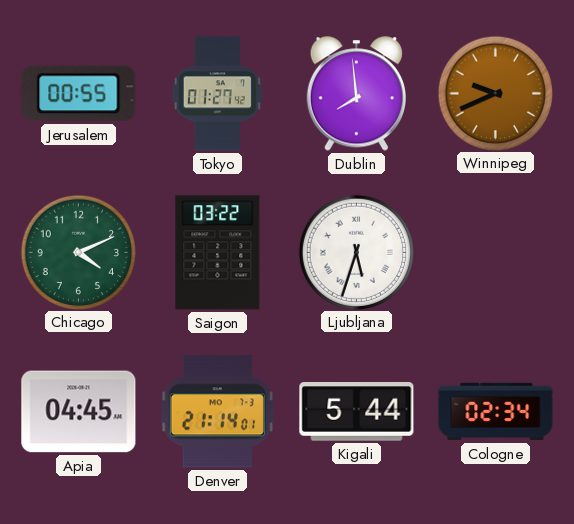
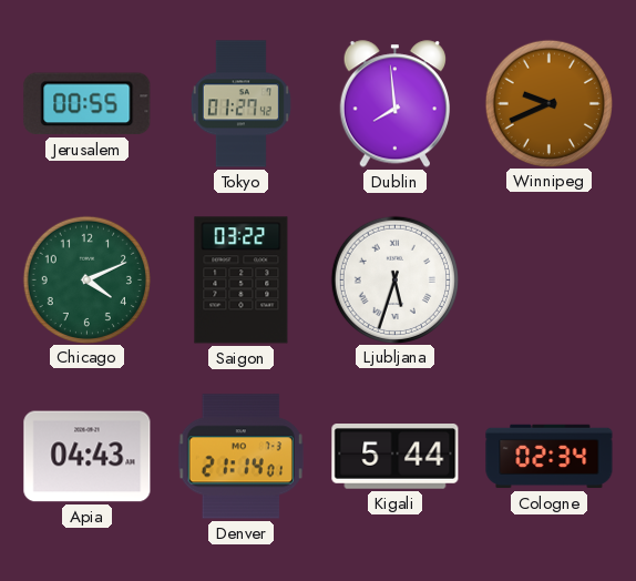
Apia: 04:45 -> 04:43 (88, 457)
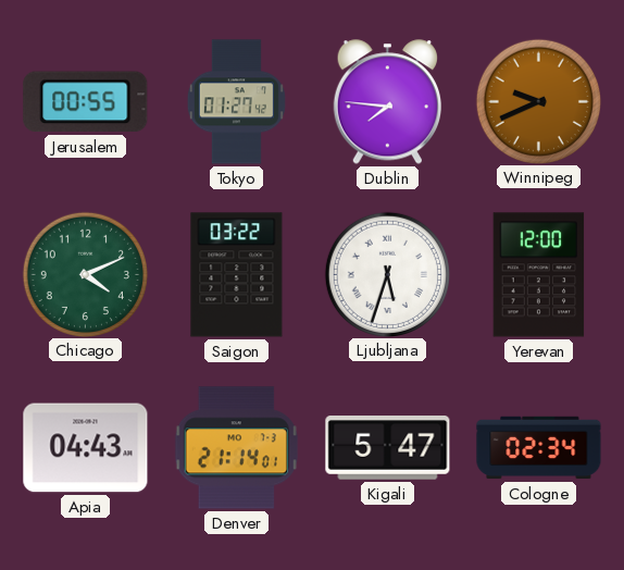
Dublin: 7:59 -> 7:46 (387, 102)
Yerevan: none -> 12:00 (539, 275)
Kigali: 5:44 -> 5:47 (388, 448)
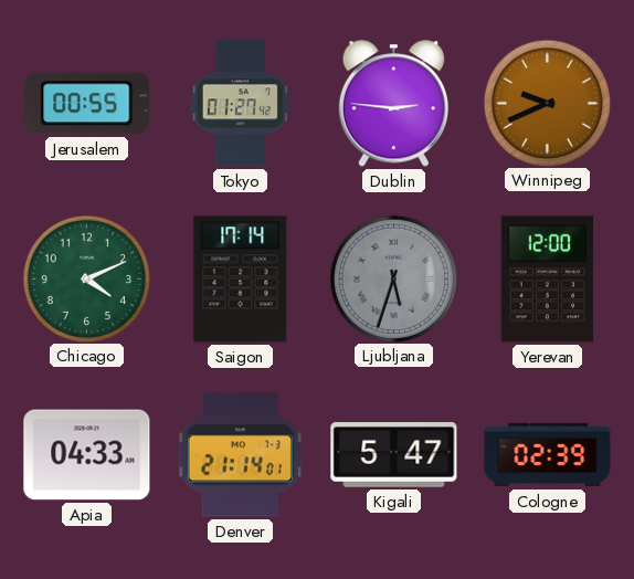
Dublin: 7:46 -> 2:46 (393, 104)
Saigon: 03:22 -> 17:14 (241, 280)
Ljubljana dial: white -> grey (393, 278)
Apia: 04:43 -> 04:33 (87, 455)
Cologne: 02:34 -> 02:39 (548, 455)
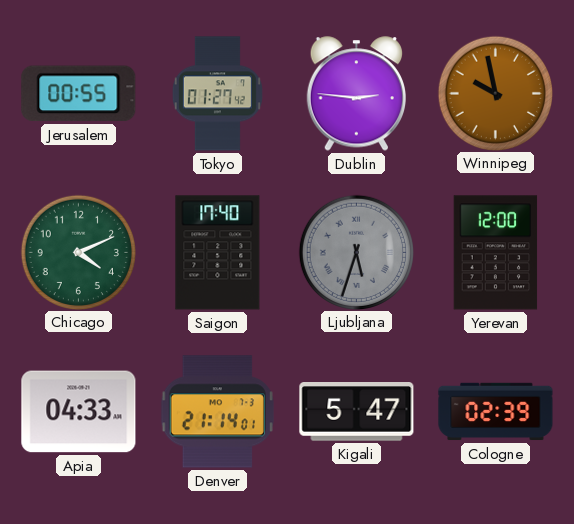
Winnipeg: 9:41 -> 9:58 (495, 93)
Saigon: 17:14 -> 17:40 (218, 253)
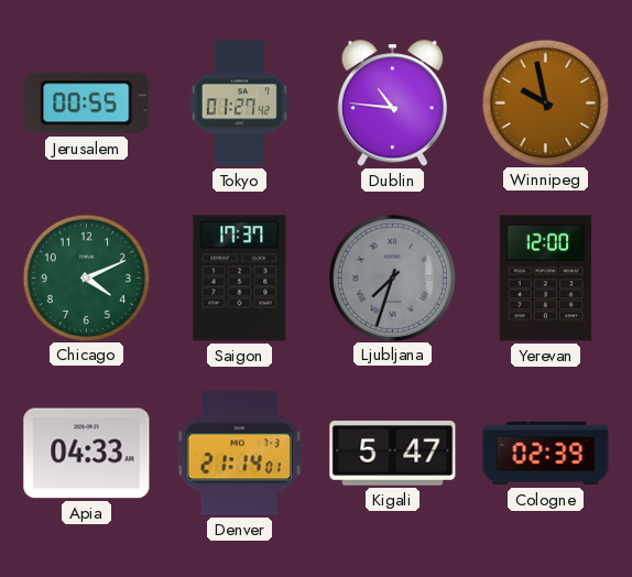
Dublin: 2:46 -> 10:46 (392, 104)
Saigon: 17:40 -> 17:37 (240, 279)
Ljubljana: 5:33 -> 7:33 (392, 277)
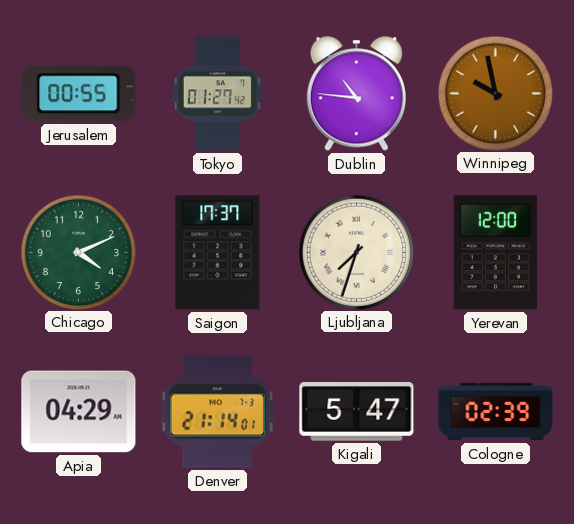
Ljubljana dial: grey -> cream (356, 252)
Apia: 04:33 -> 04:29 (79, 412)
